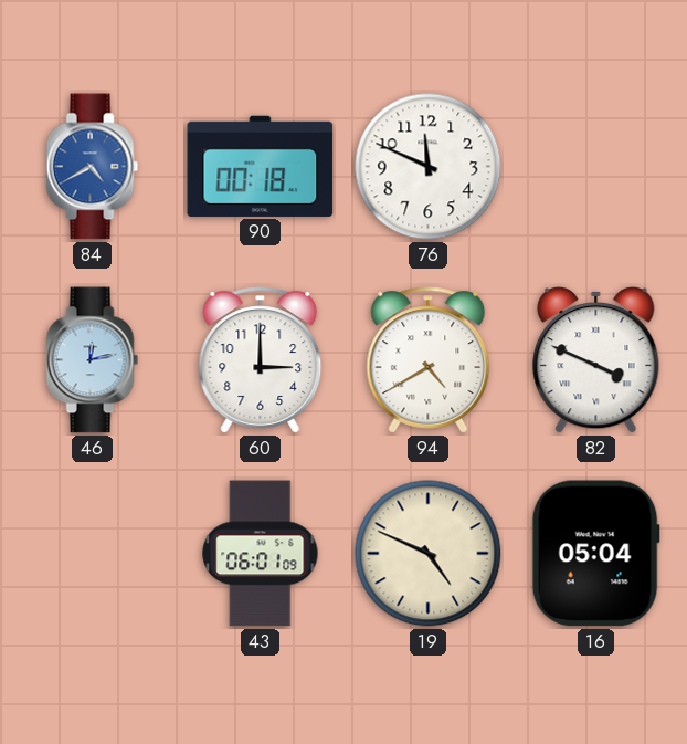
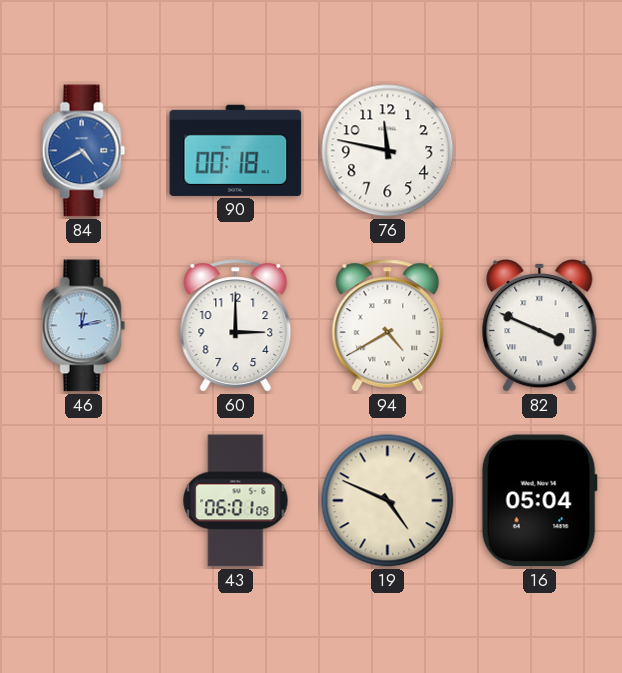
76: 11:49 -> 11:47 (388, 151)
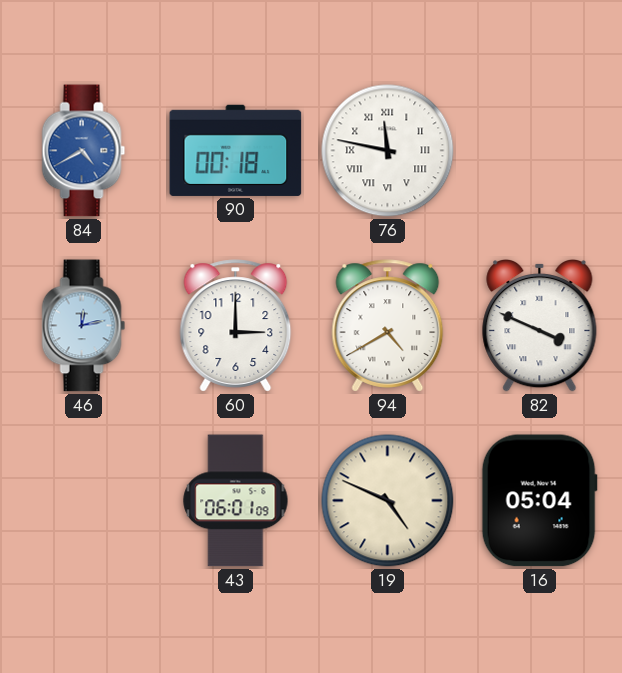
76 numerals: Arabic -> Roman (388, 151)
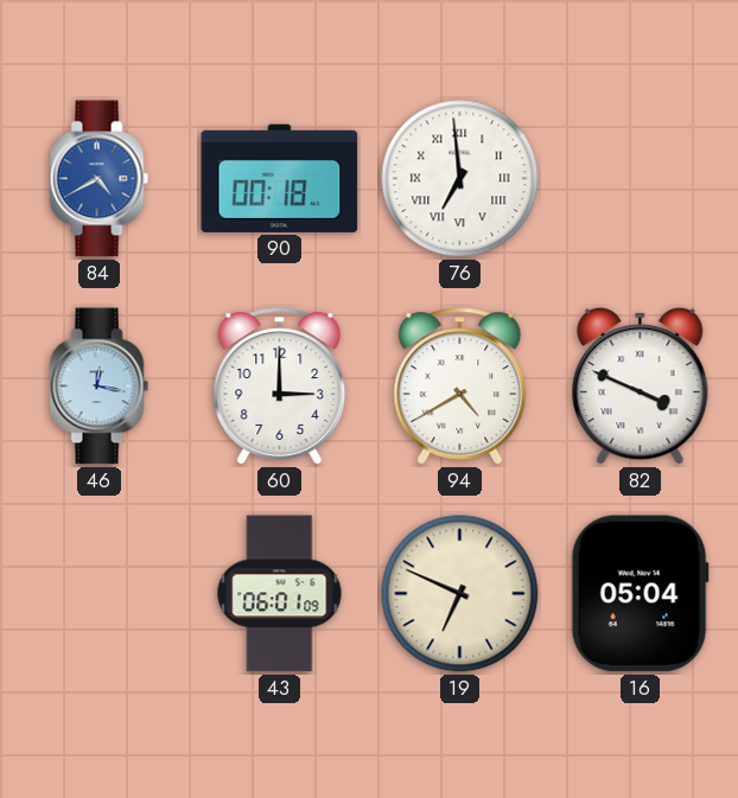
76: 11:47 -> 6:59 (460, 179)
46: 12:13 -> 12:17 (100, 387)
19: 4:49 -> 6:49 (460, 594)
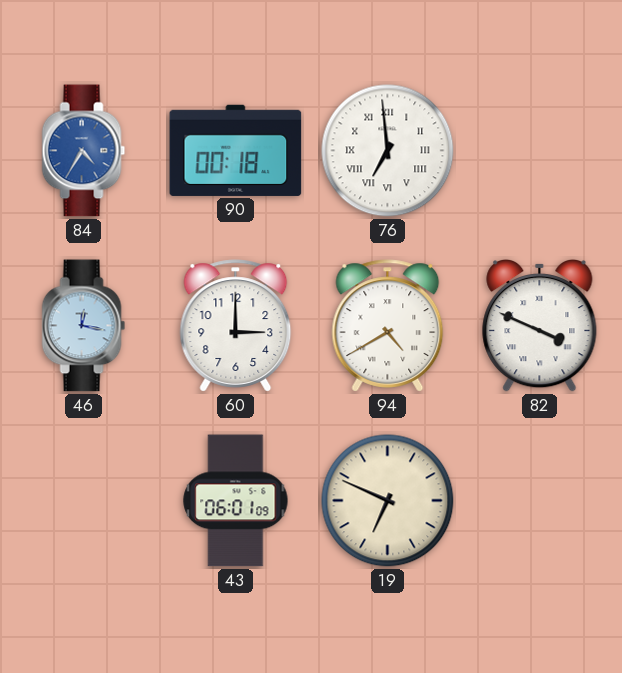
84: 4:40 -> 4:35 (84, 151)
16: 05:04 -> none (640, 594)
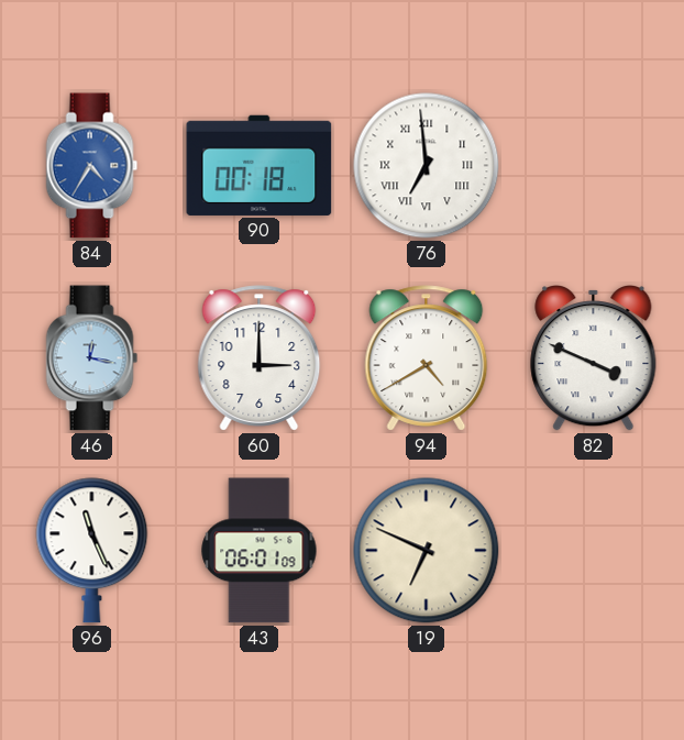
96: none -> 11:26 (92, 551)
